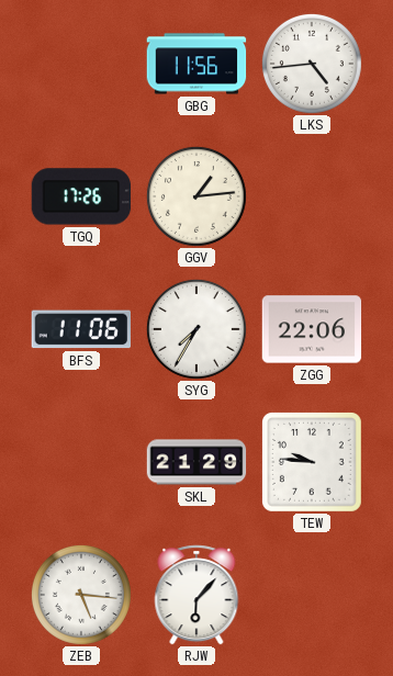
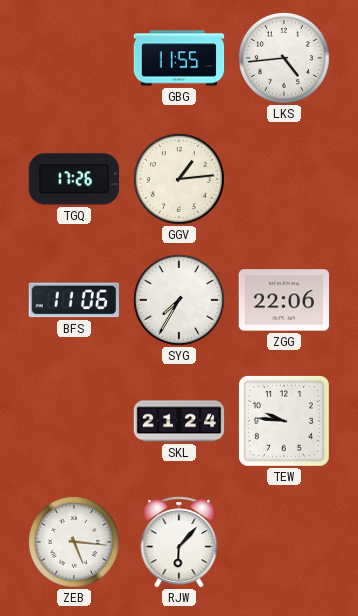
GBG: 11:56 -> 11:55 (179, 58)
SKL: 21:29 -> 21:24 (179, 421)
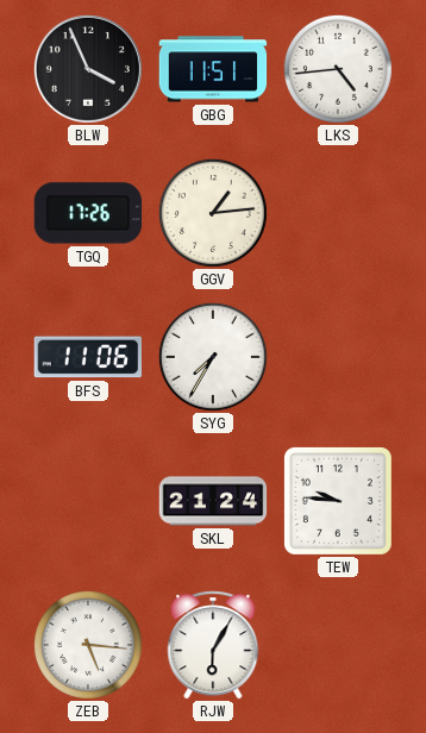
BLW: none -> 3:56 (88, 69)
GBG: 11:55 -> 11:51 (213, 69)
ZGG: 22:06 -> none (284, 300)
RJW: 6:07 -> 6:05 (213, 645)
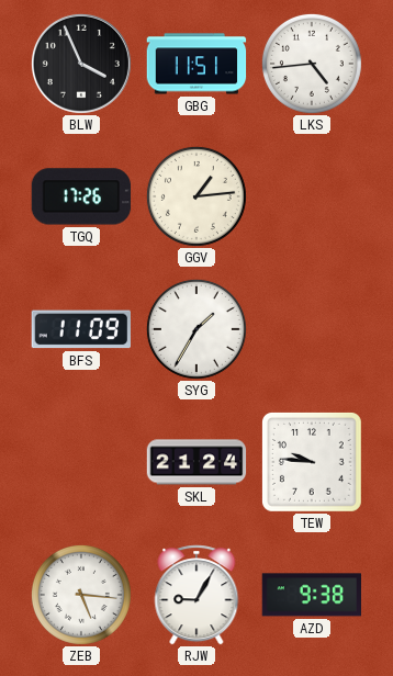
BFS: 11:06 -> 11:09 (80, 329)
SYG: 7:35 -> 1:35 (196, 329)
RJW: 6:05 -> 9:05 (196, 595)
AZD: none -> 9:38 (312, 595)
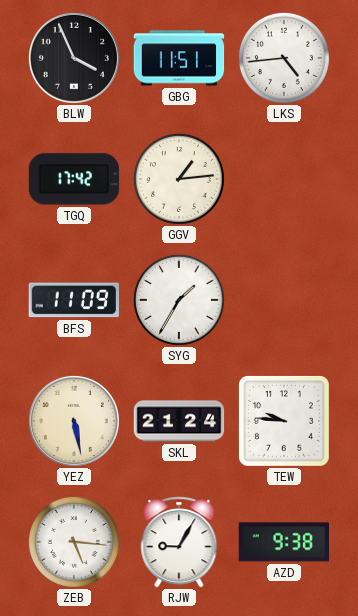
TGQ: 17:26 -> 17:42 (74, 179)
YEZ: none -> 5:28 (74, 421)
